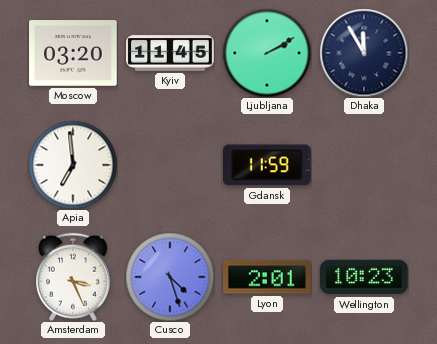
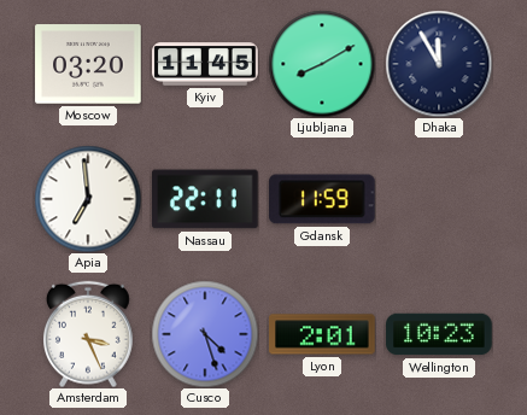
Ljubljana: 2:10 -> 8:10 (322, 64)
Nassau: none -> 22:11 (206, 199)
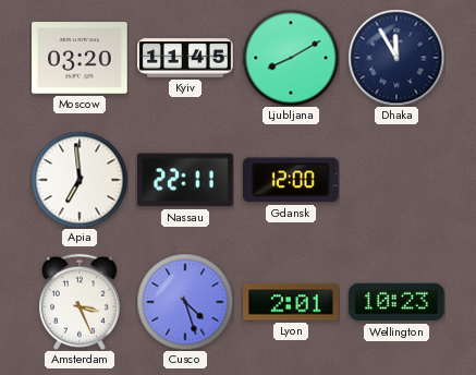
Gdansk: 11:59 -> 12:00 (292, 180)
